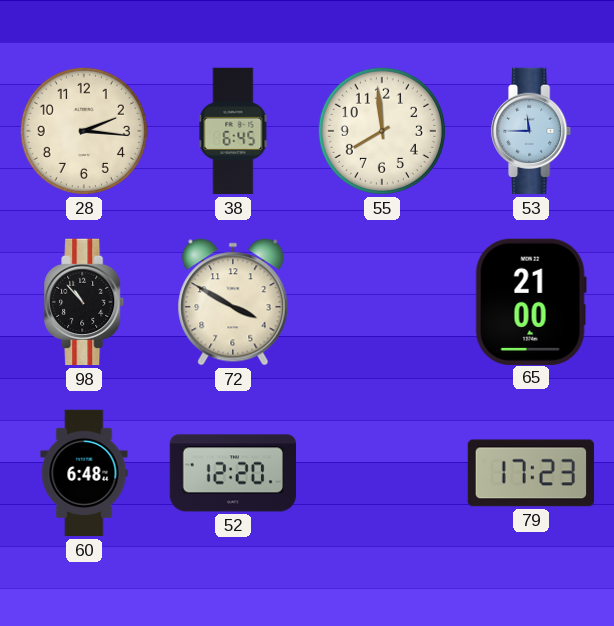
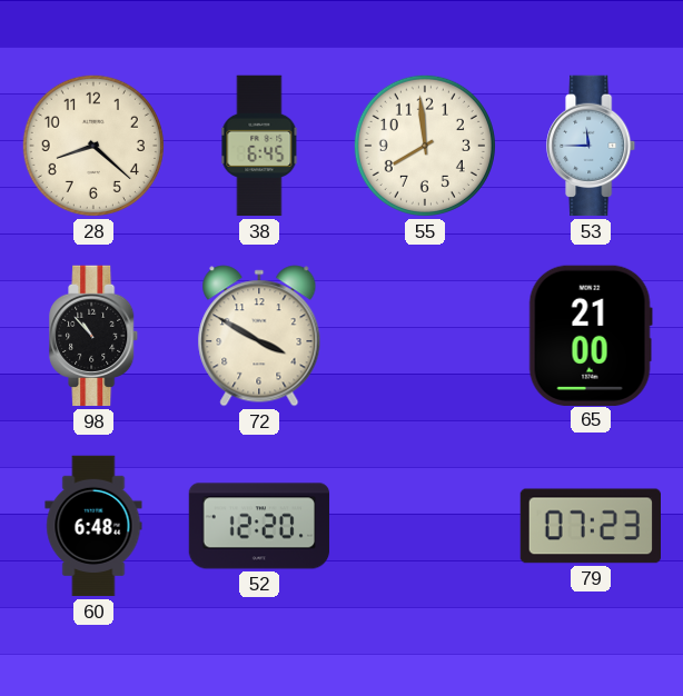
28: 2:16 -> 8:22 (93, 146)
79: 17:23 -> 07:23 (590, 526)
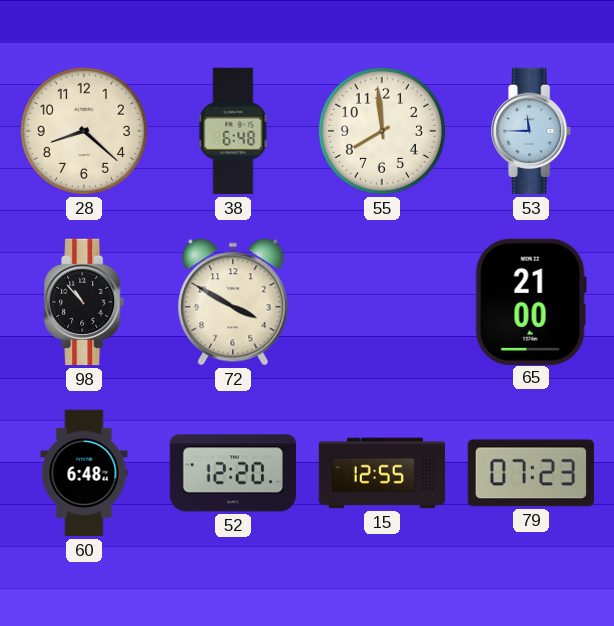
38: 6:45 -> 6:48 (233, 131)
15: none -> 12:55 (382, 473)
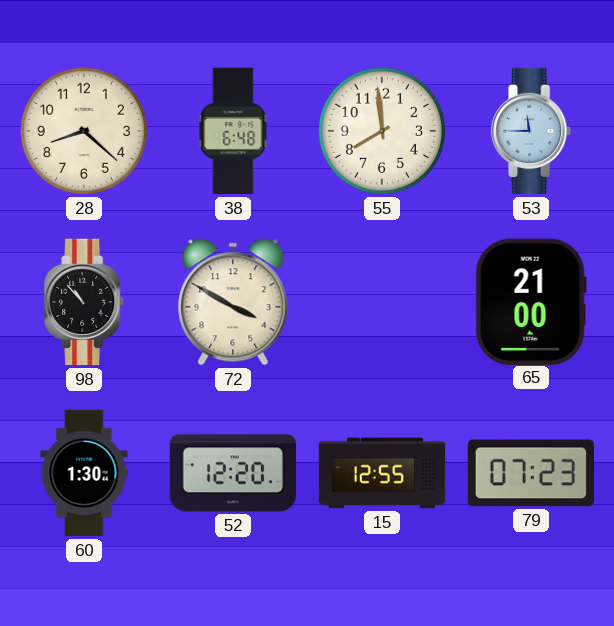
60: 6:48 -> 1:30 (84, 473)
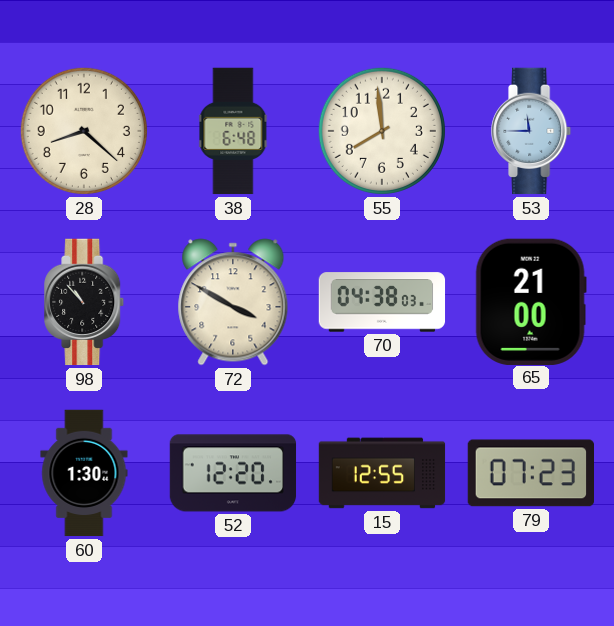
70: none -> 04:38 (382, 302)
